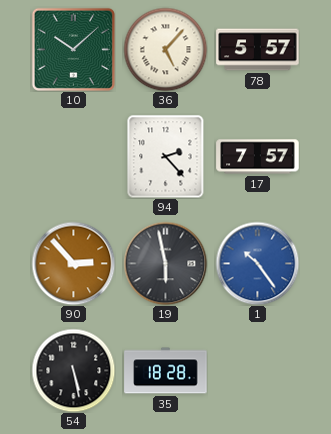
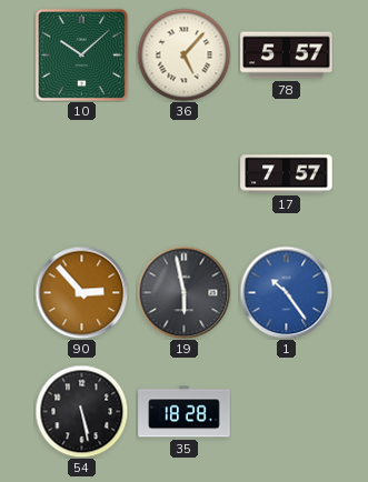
94: 2:23 -> none (166, 156)
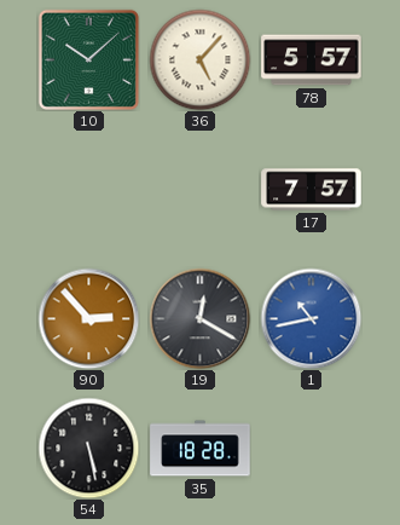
19: 5:58 -> 12:20 (199, 318)
1: 10:24 -> 10:43 (311, 318)
